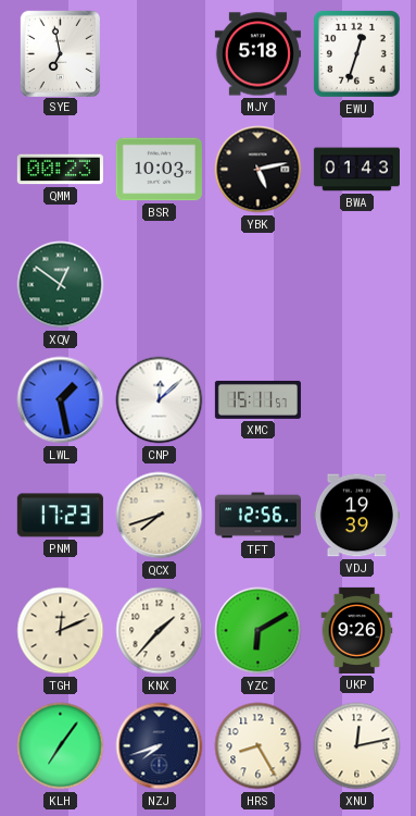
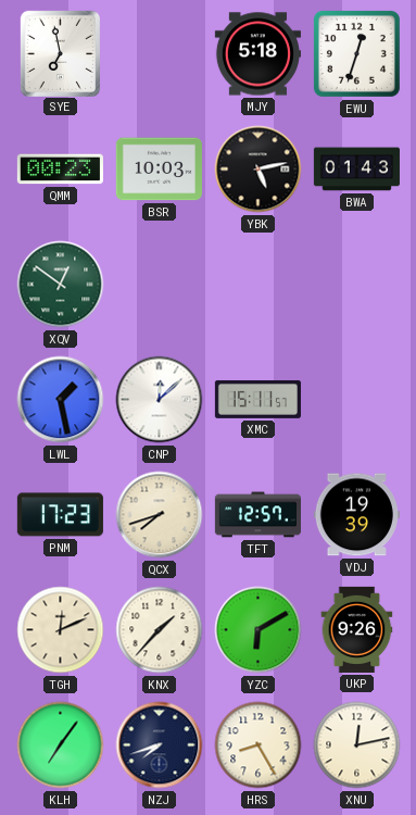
TFT: 12:56 -> 12:57 (257, 515)
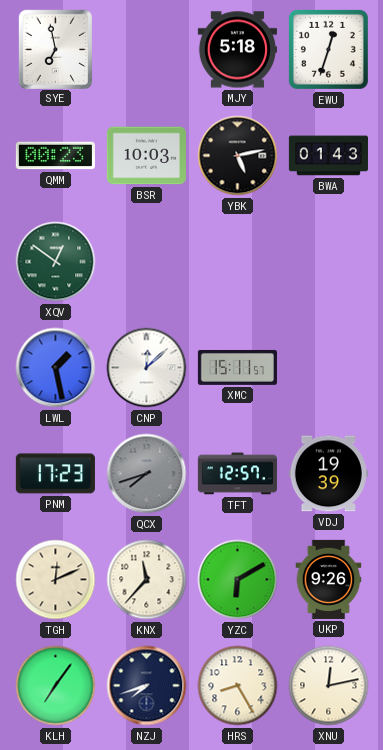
QCX dial: cream -> grey (147, 474)
KNX: 1:37 -> 11:37 (147, 580)
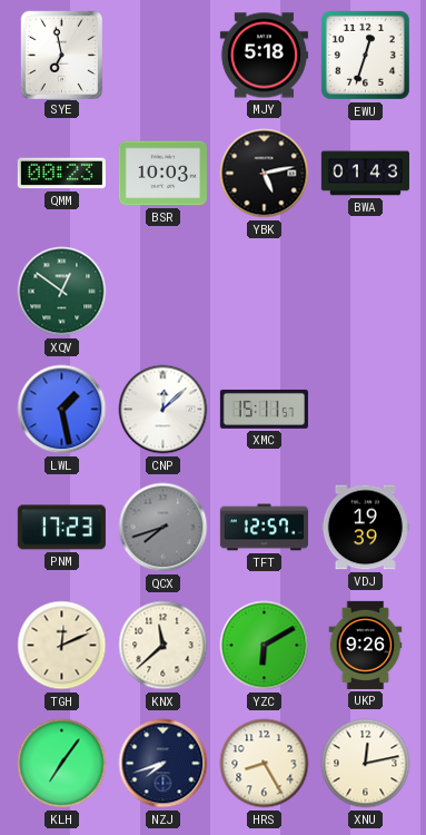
KNX: 11:37 -> 11:38 (164, 646)
